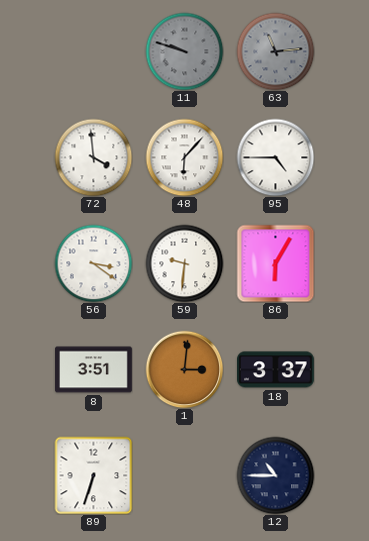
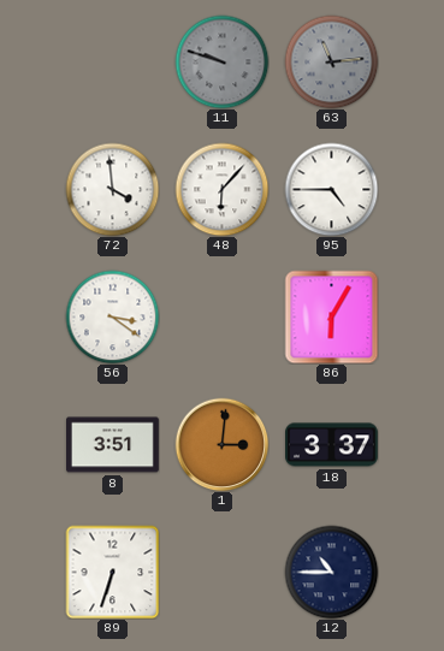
59: 9:31 -> none (184, 263)
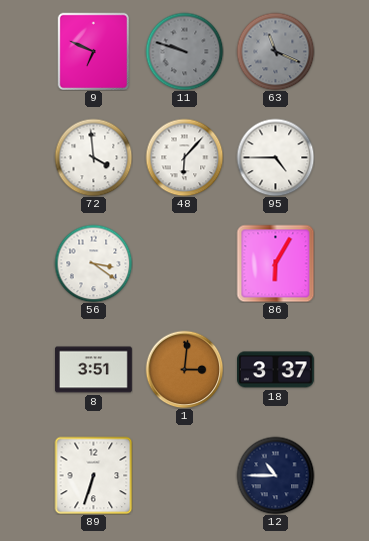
9: none -> 6:49 (94, 51)
63: 11:14 -> 11:19 (275, 51)
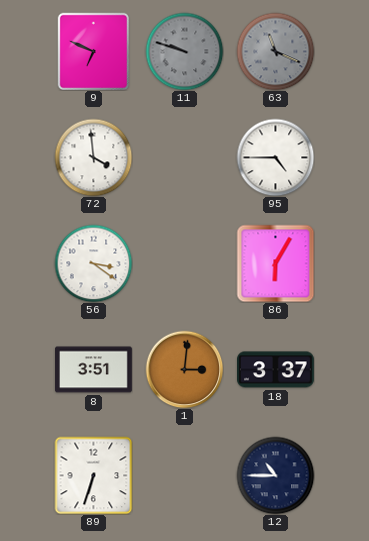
48: 6:07 -> none (184, 157)
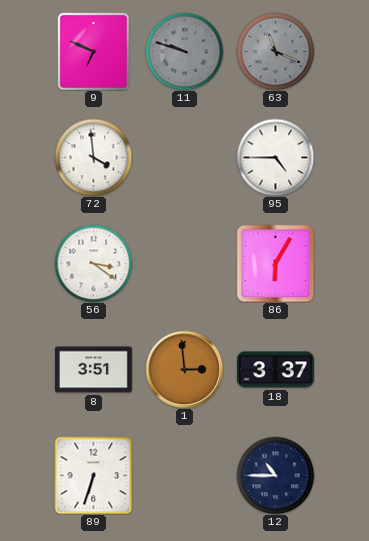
1: 3:01 -> 2:59 (184, 369)
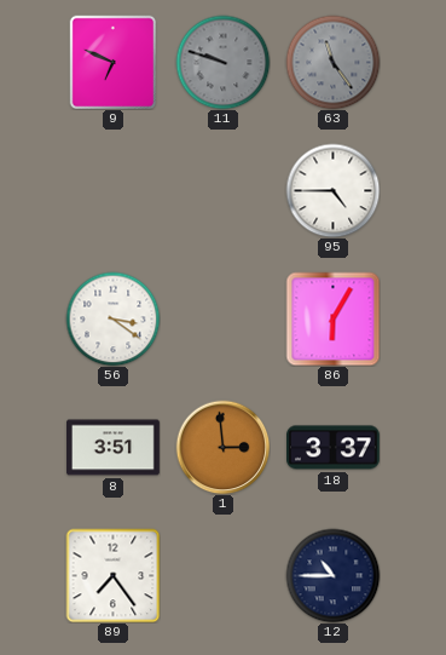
63: 11:19 -> 11:24 (332, 62)
72: 3:59 -> none (93, 157)
89: 6:33 -> 7:24 (112, 575)
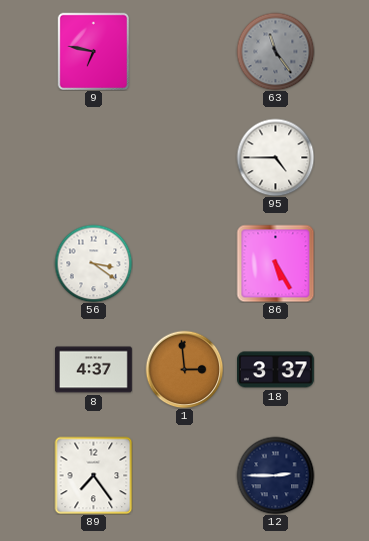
9: 6:49 -> 6:47 (94, 51)
11: 9:48 -> none (222, 62)
86: 6:05 -> 5:25 (275, 263)
8: 3:51 -> 4:37 (94, 370)
12: 10:45 -> 2:45 (275, 475)
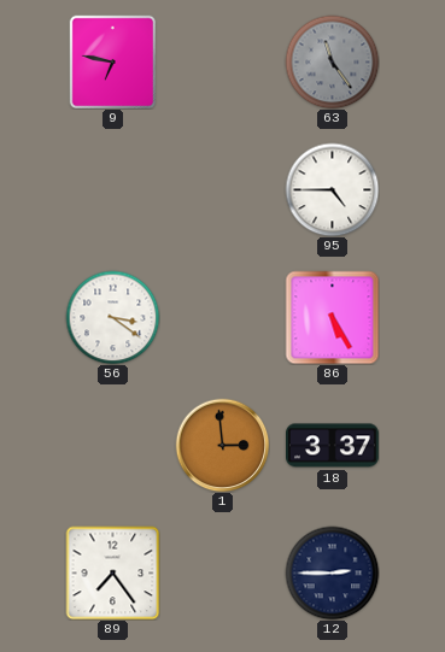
8: 4:37 -> none (94, 370)
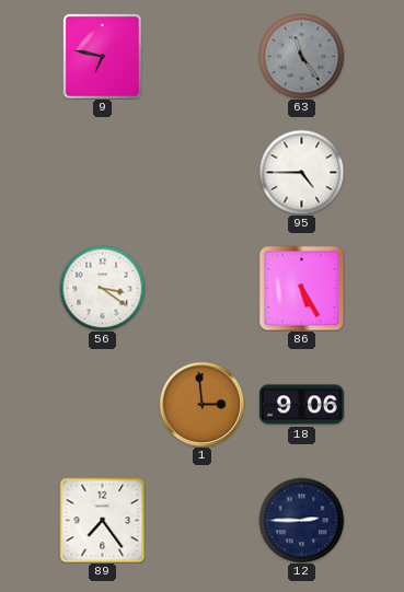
18: 3:37 -> 9:06 (302, 405)
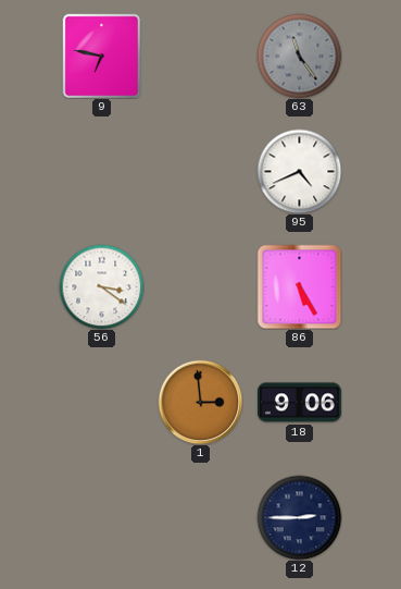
95: 4:45 -> 4:41 (299, 171)
89: 7:24 -> none (102, 520)
